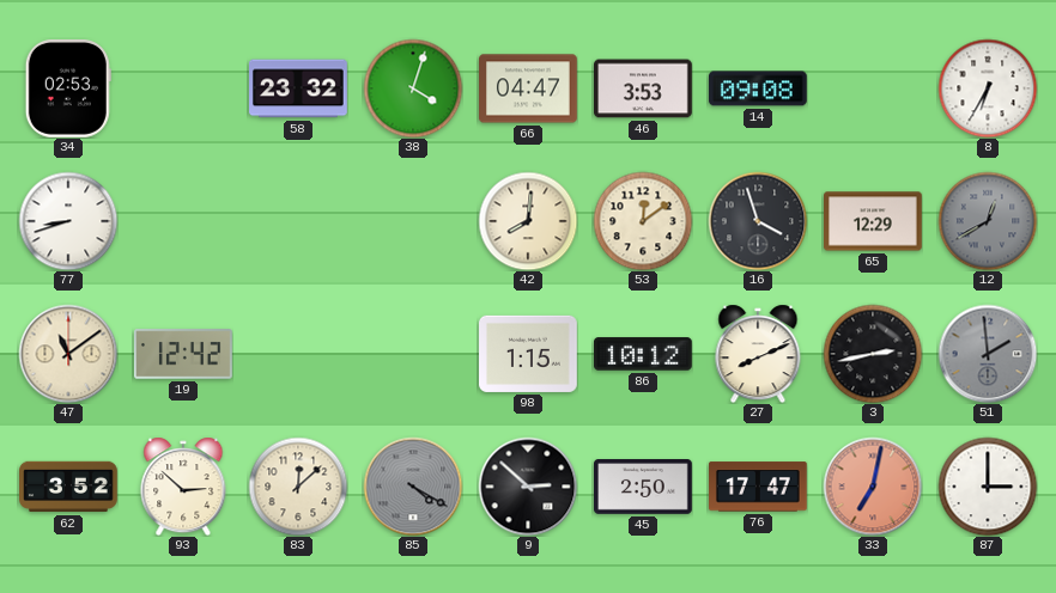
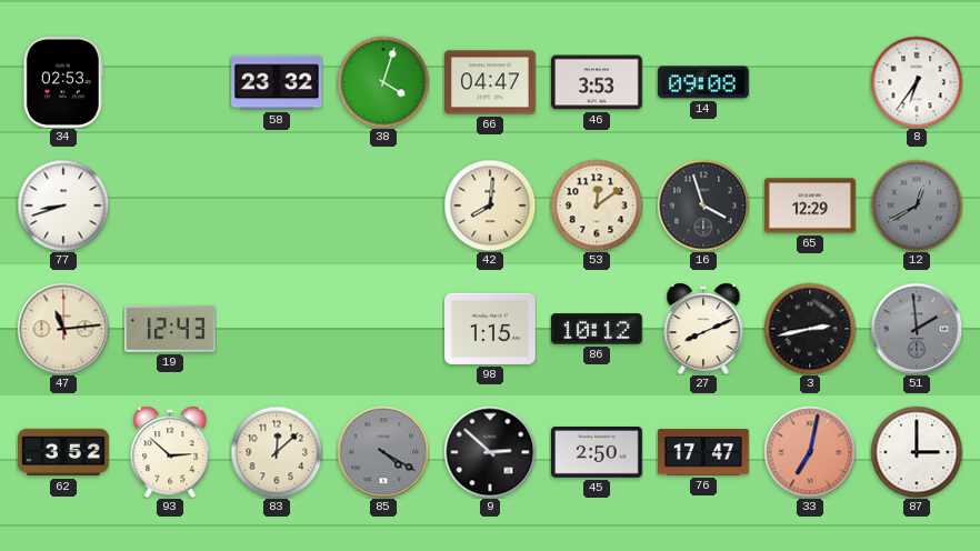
8: 6:35 -> 6:36 (917, 82)
47: 11:09 -> 11:14 (63, 329)
19: 12:42 -> 12:43 (171, 329)
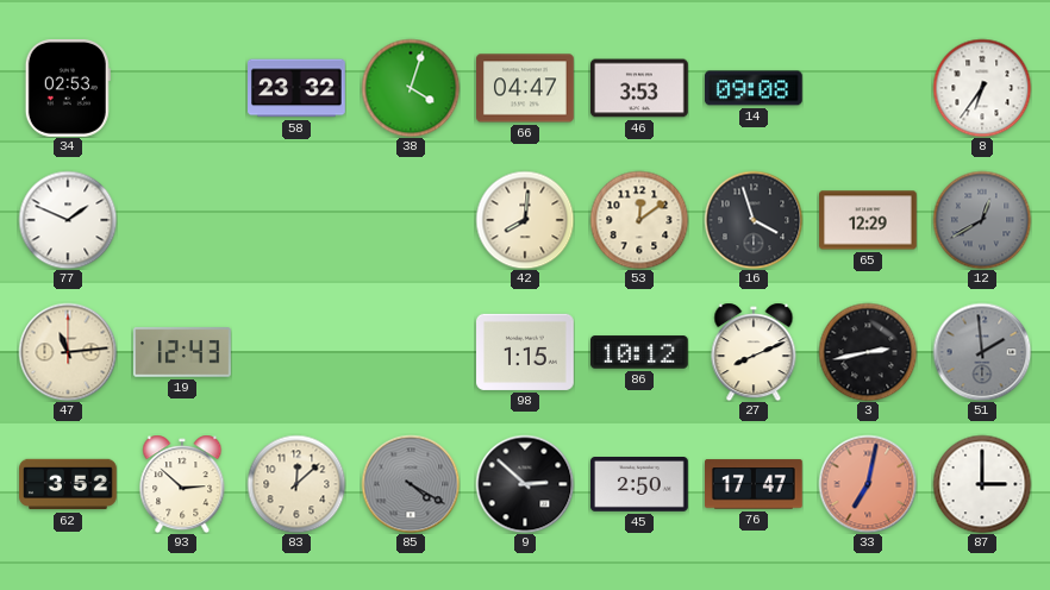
77: 8:42 -> 1:49 (68, 220)
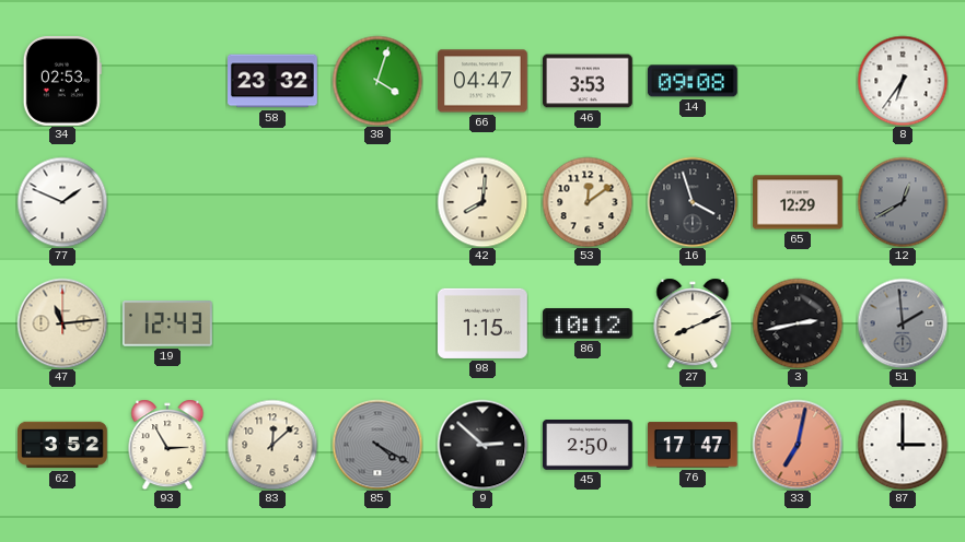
93: 2:52 -> 2:55 (167, 445)
